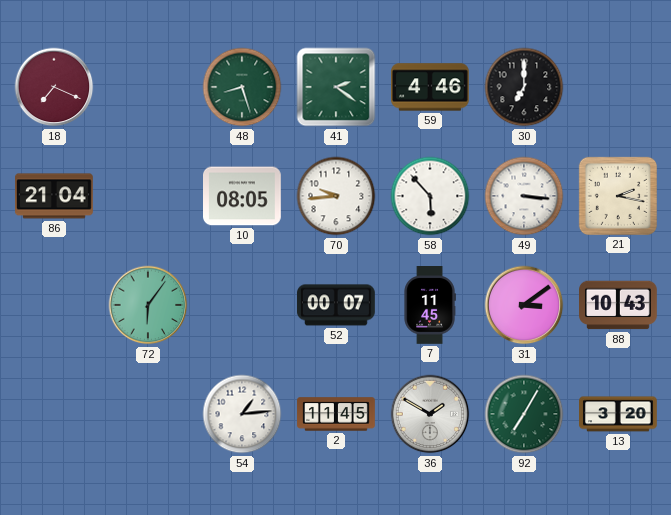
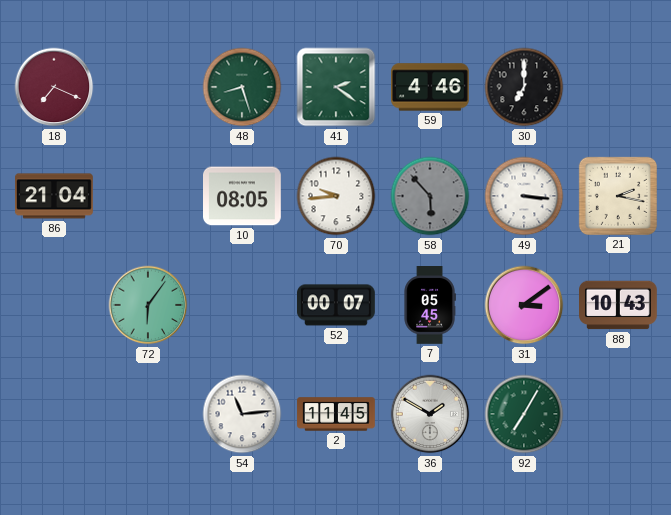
58 dial: white -> grey (430, 196)
7: 11:45 -> 05:45 (430, 306)
54: 1:14 -> 11:14 (242, 414)
13: 3:20 -> none (619, 414)
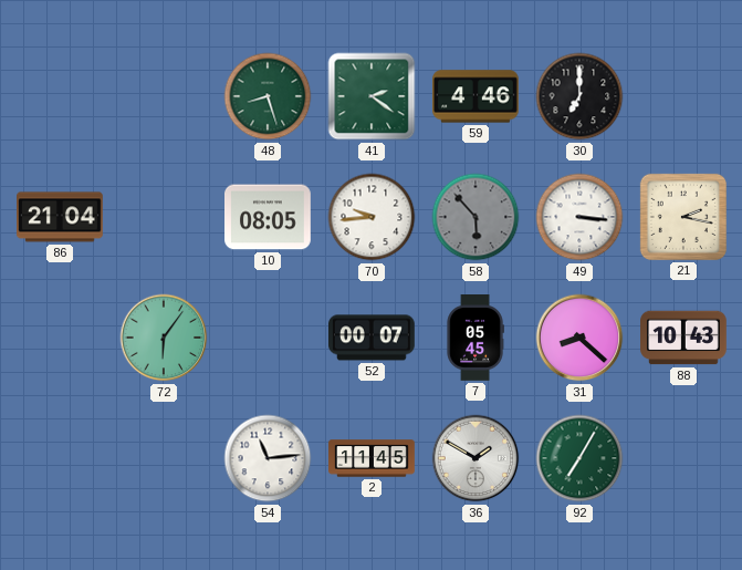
18: 7:19 -> none (54, 87)
31: 3:09 -> 8:22 (579, 338)
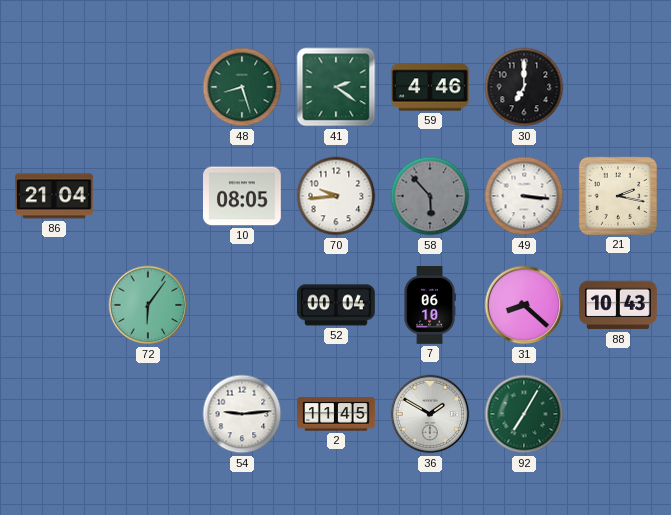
52: 00:07 -> 00:04 (337, 305)
7: 05:45 -> 06:10 (430, 306)
54: 11:14 -> 9:14 (242, 414)
